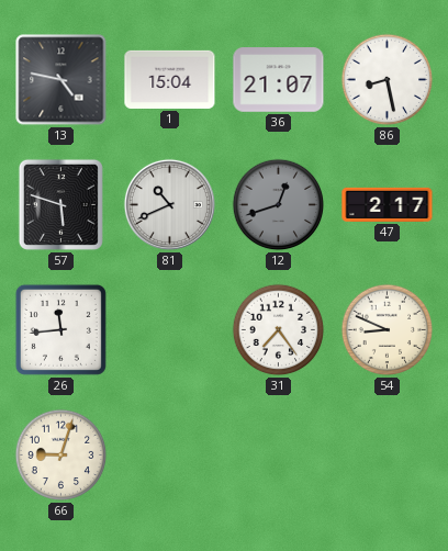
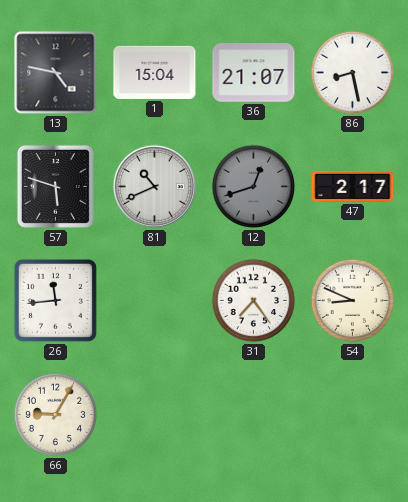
66: 9:03 -> 9:05 (56, 415)
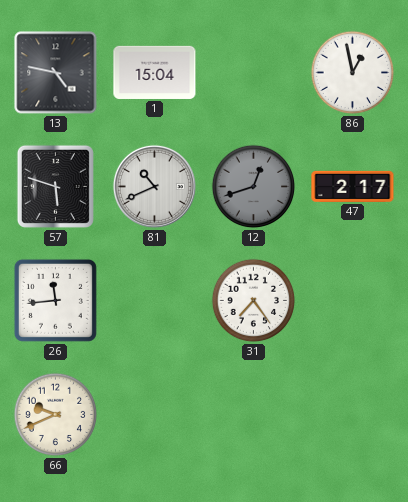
36: 21:07 -> none (254, 73)
86: 8:28 -> 12:58 (353, 73)
54: 8:49 -> none (353, 301)
66: 9:05 -> 9:41 (56, 415)
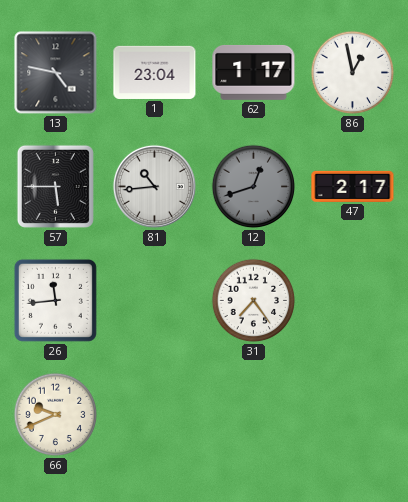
1: 15:04 -> 23:04 (155, 72)
62: none -> 1:17 (254, 72)
57: 5:48 -> 5:45 (55, 186)
81: 10:41 -> 10:44 (154, 186)
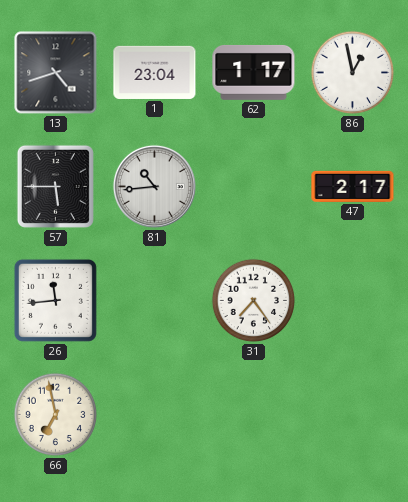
13: 4:47 -> 4:42 (56, 73)
12: 12:42 -> none (254, 187)
66: 9:41 -> 6:58 (56, 415)
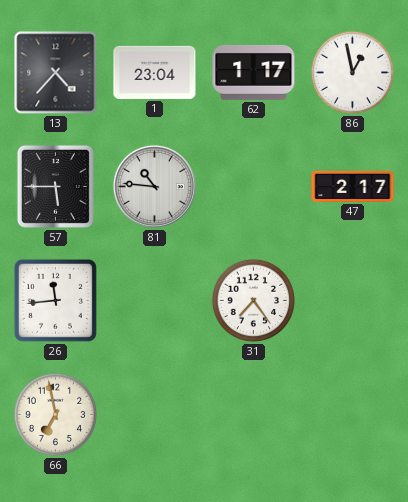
13: 4:42 -> 4:37 (56, 73)
81: 10:44 -> 10:46 (154, 186)
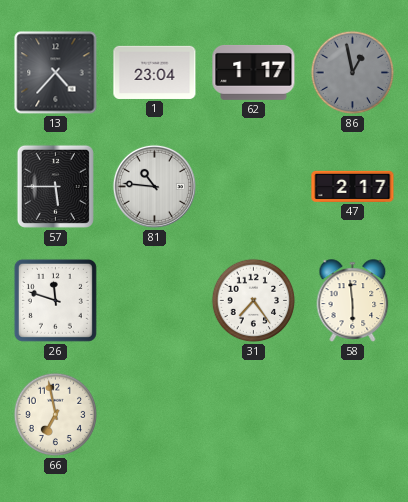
86 dial: white -> grey (353, 73)
26: 11:44 -> 11:48 (55, 300)
58: none -> 5:59 (353, 301)
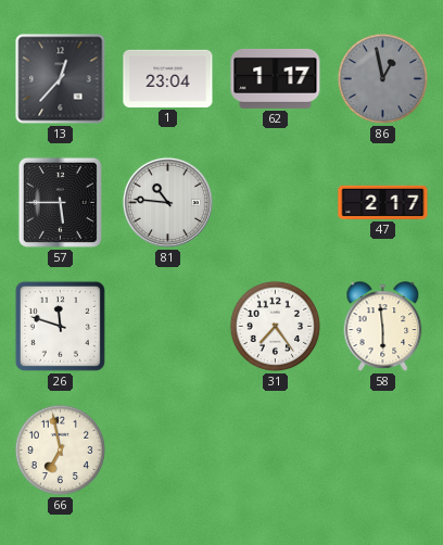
13: 4:37 -> 12:37 (61, 79)
